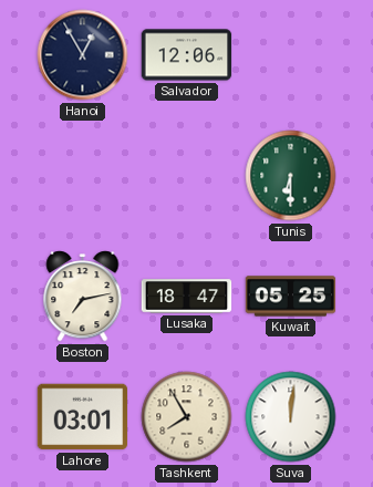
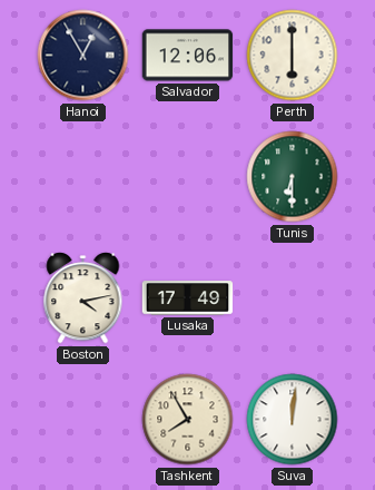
Perth: none -> 6:00 (293, 56)
Boston: 7:13 -> 4:13 (83, 298)
Lusaka: 18:47 -> 17:49 (188, 298)
Kuwait: 05:25 -> none (291, 297)
Lahore: 03:01 -> none (83, 417)
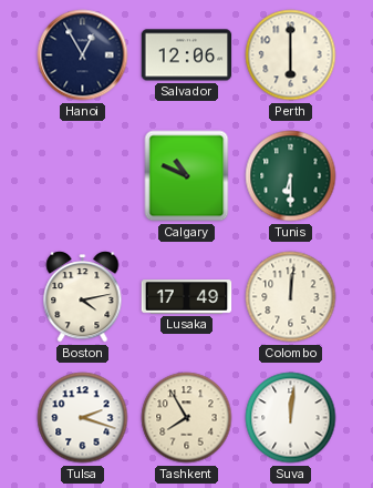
Calgary: none -> 10:49 (187, 176)
Colombo: none -> 12:01 (291, 297)
Tulsa: none -> 2:18 (83, 418)
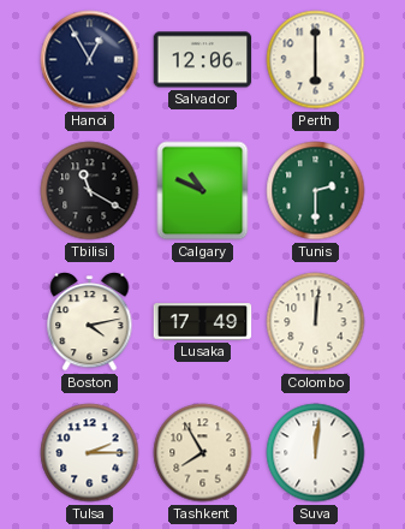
Tbilisi: none -> 11:20 (90, 191)
Tunis: 6:30 -> 2:30 (316, 191)
Tulsa: 2:18 -> 2:15 (90, 453)
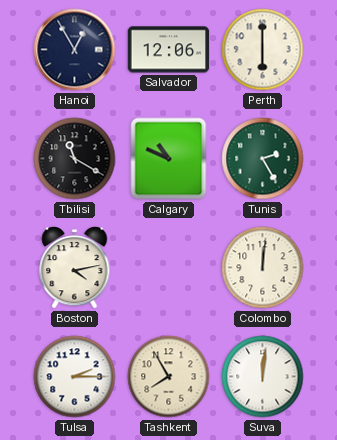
Tunis: 2:30 -> 2:25 (263, 159)
Lusaka: 17:49 -> none (203, 322)
